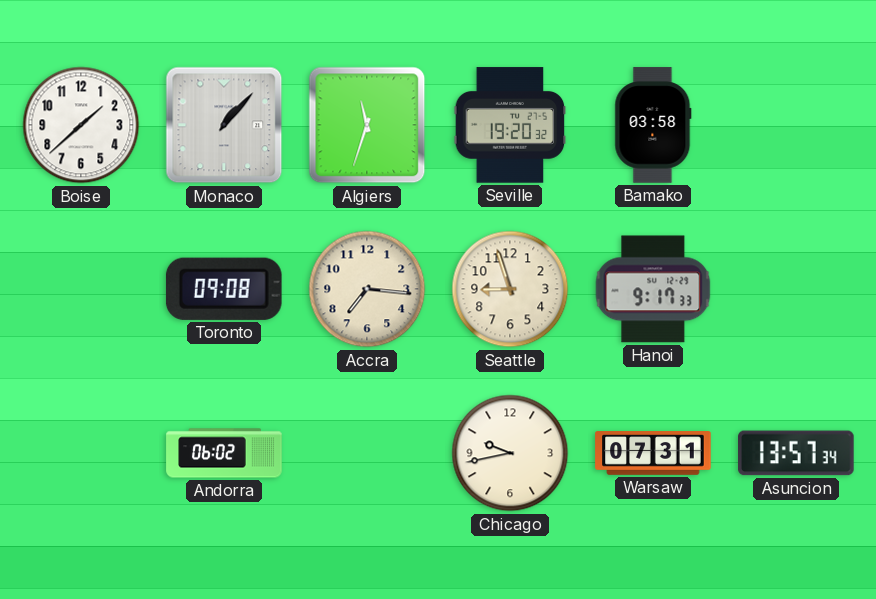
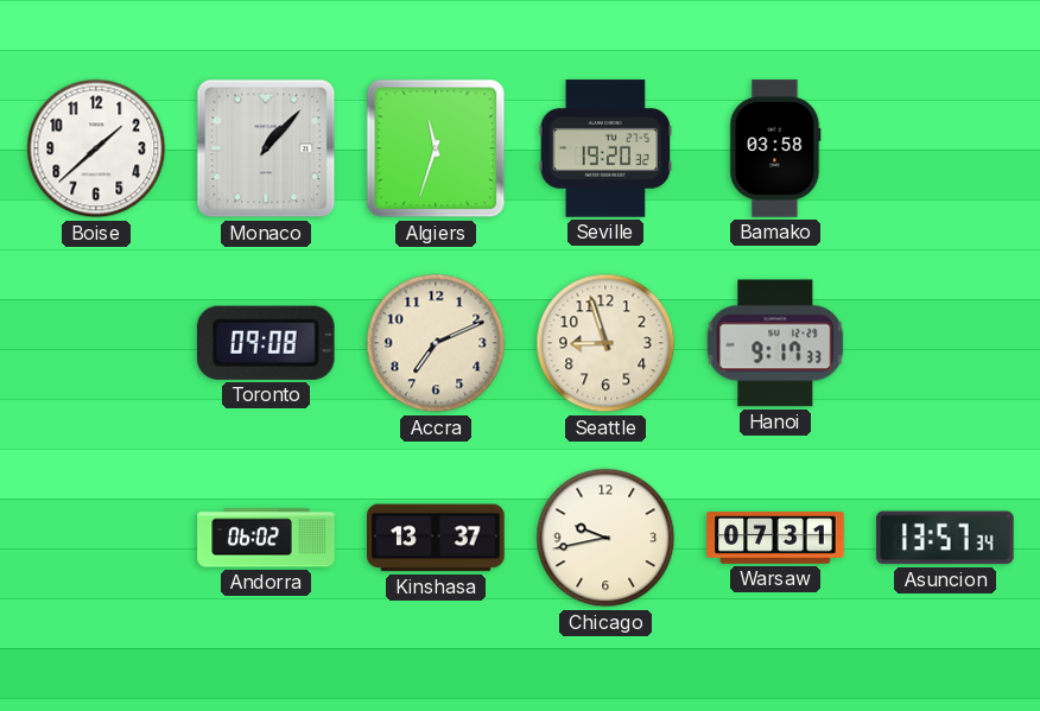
Accra: 7:16 -> 7:11 (436, 343)
Kinshasa: none -> 13:37 (436, 538)
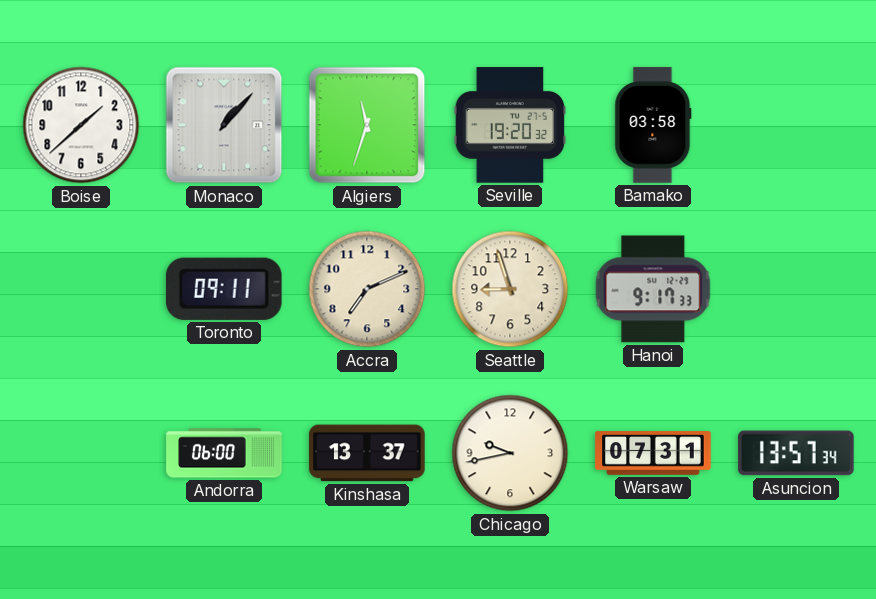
Toronto: 09:08 -> 09:11 (224, 289)
Andorra: 06:02 -> 06:00 (224, 453)
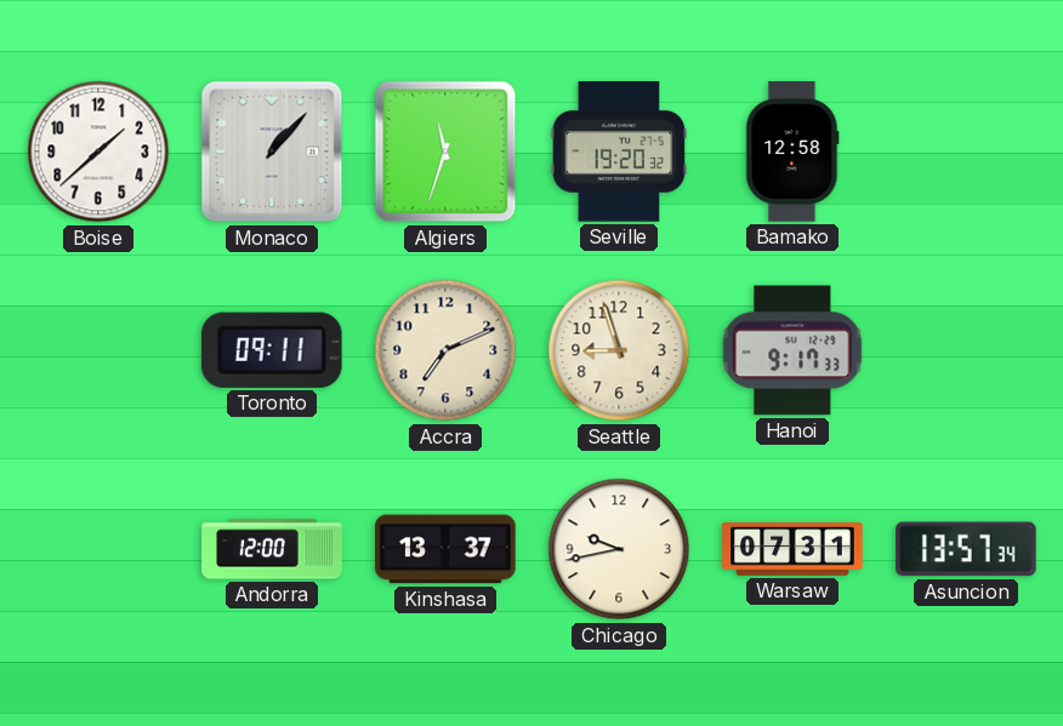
Bamako: 03:58 -> 12:58 (792, 152)
Andorra: 06:00 -> 12:00 (272, 549)
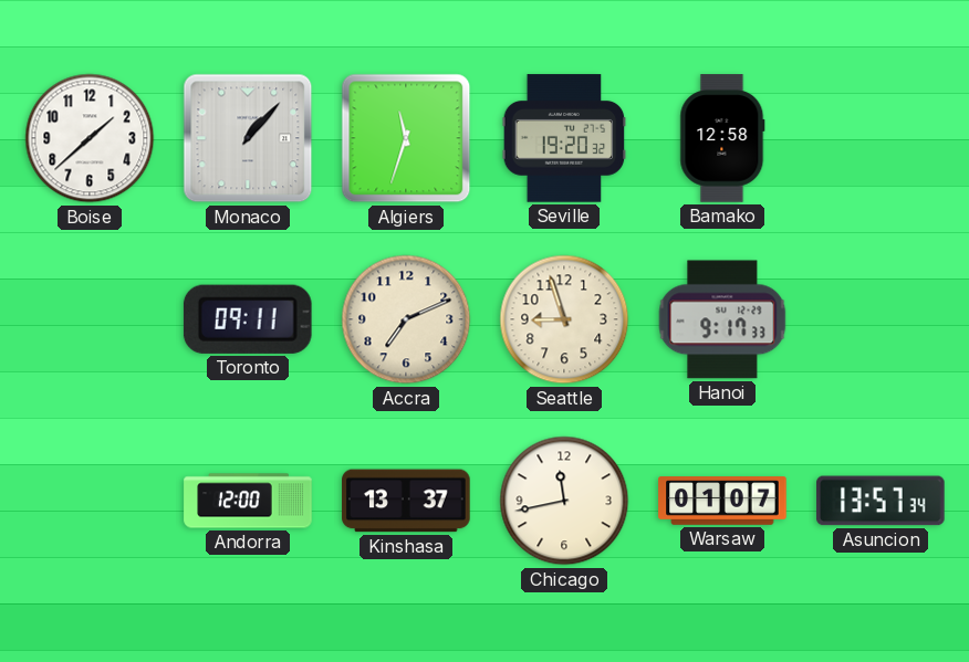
Chicago: 9:43 -> 11:43 (564, 501)
Warsaw: 07:31 -> 01:07 (722, 501)
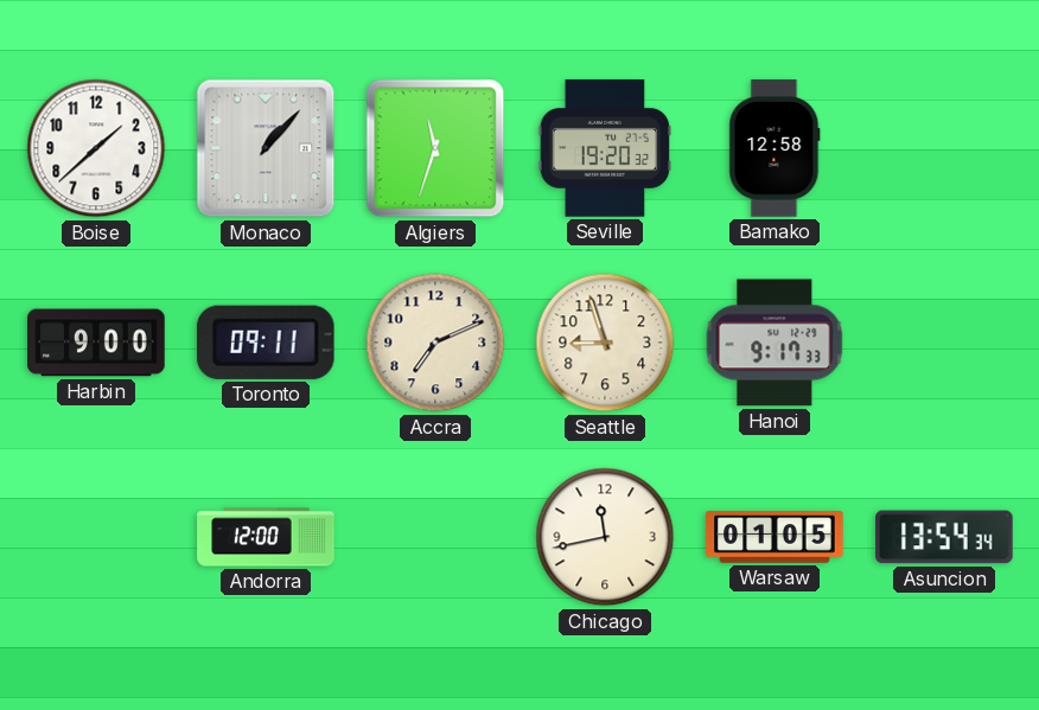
Harbin: none -> 9:00 (96, 343)
Kinshasa: 13:37 -> none (406, 501)
Warsaw: 01:07 -> 01:05 (775, 537)
Asuncion: 13:57 -> 13:54 (944, 537)
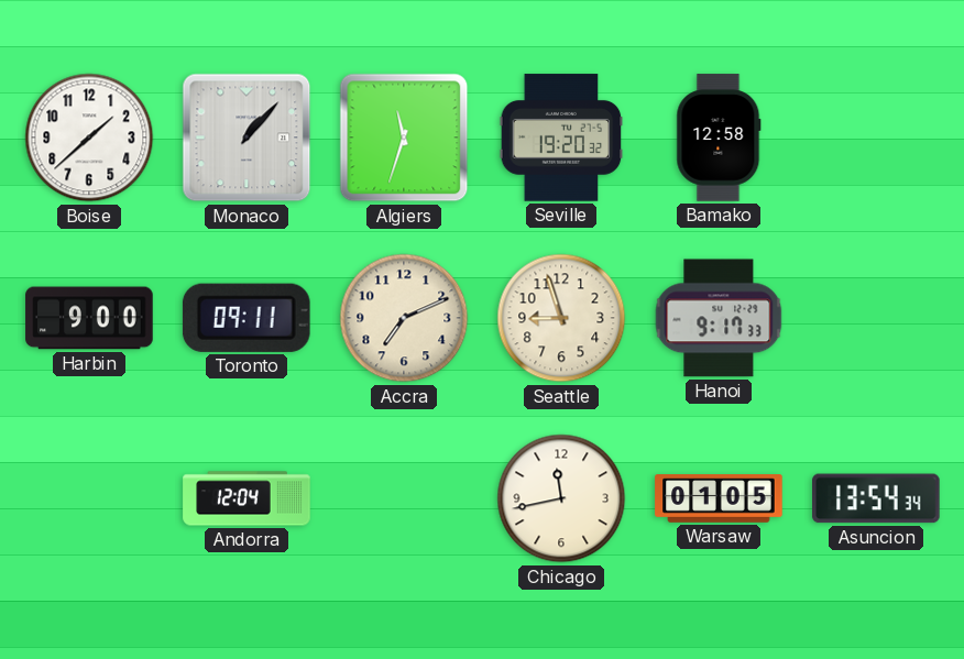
Andorra: 12:00 -> 12:04 (247, 498)
